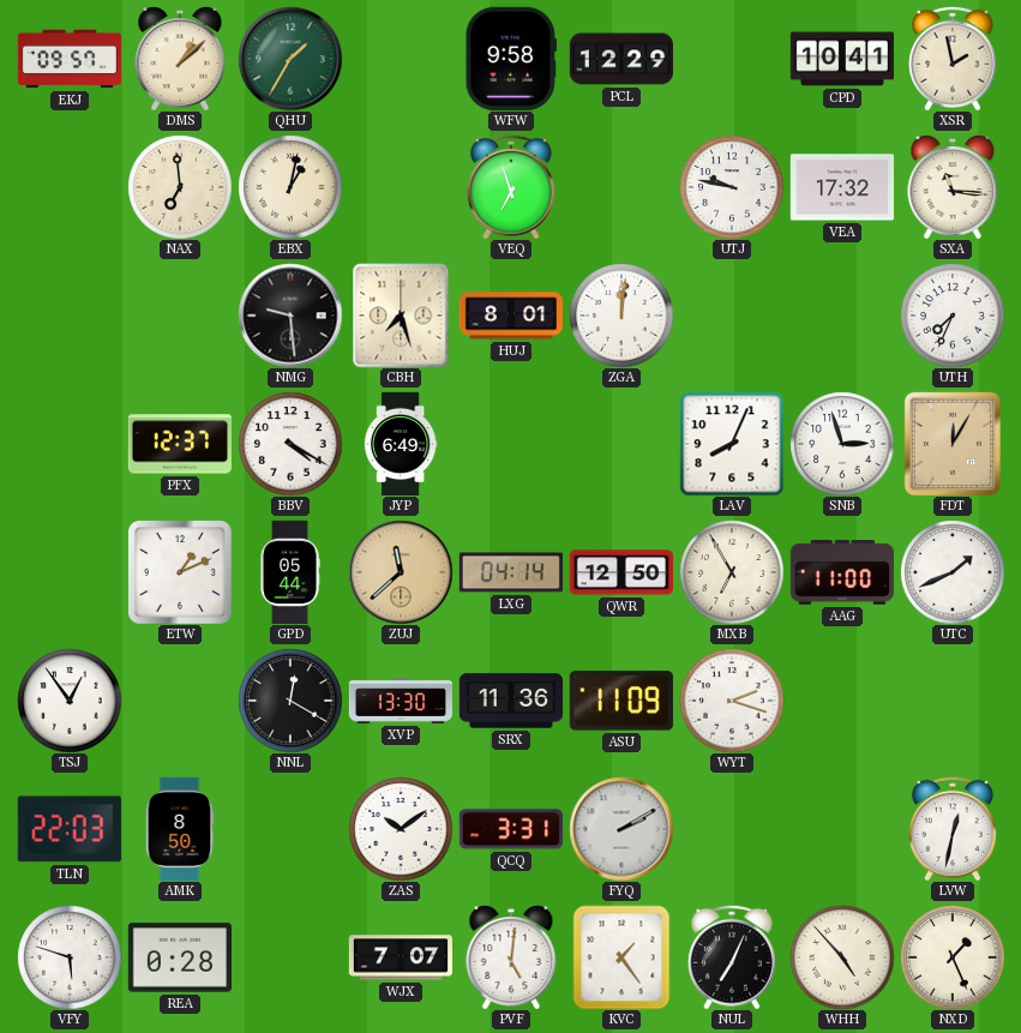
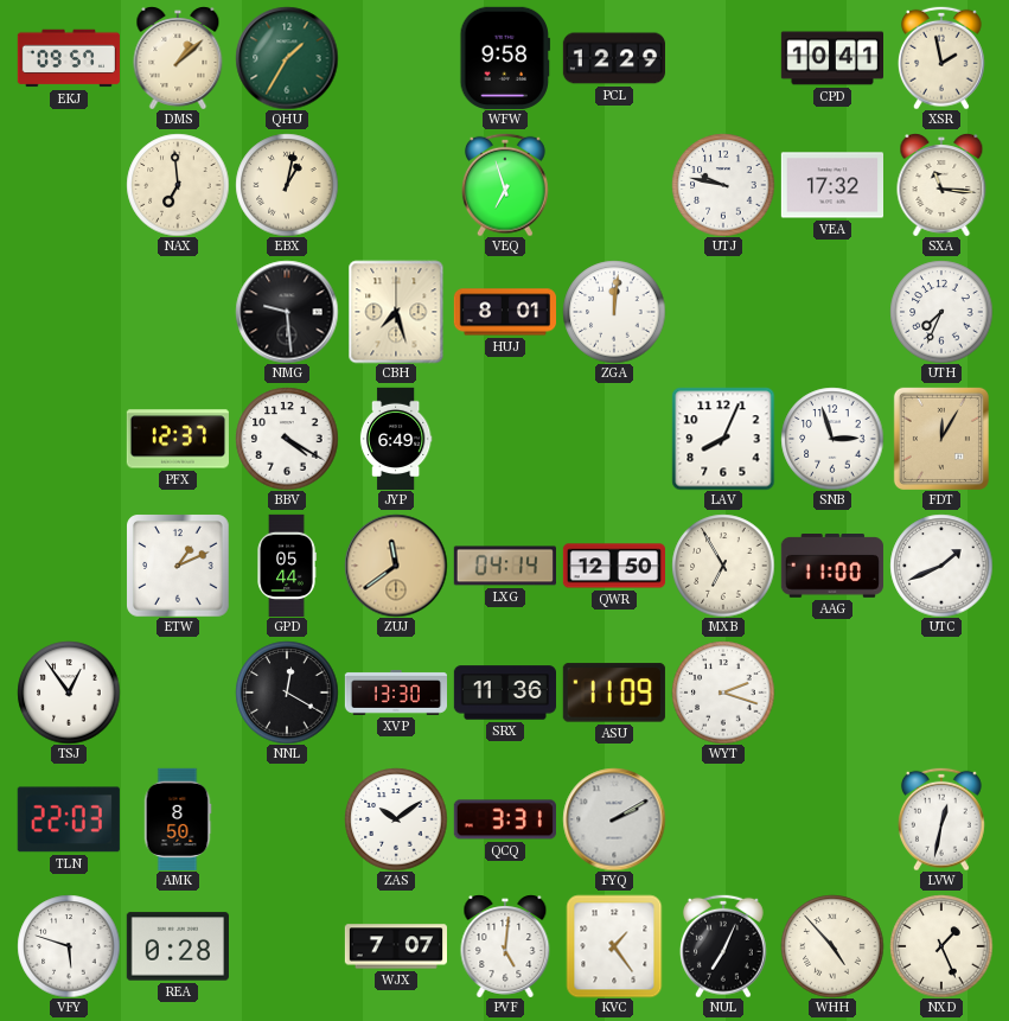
ZUJ: 11:38 -> 11:39 (396, 566)
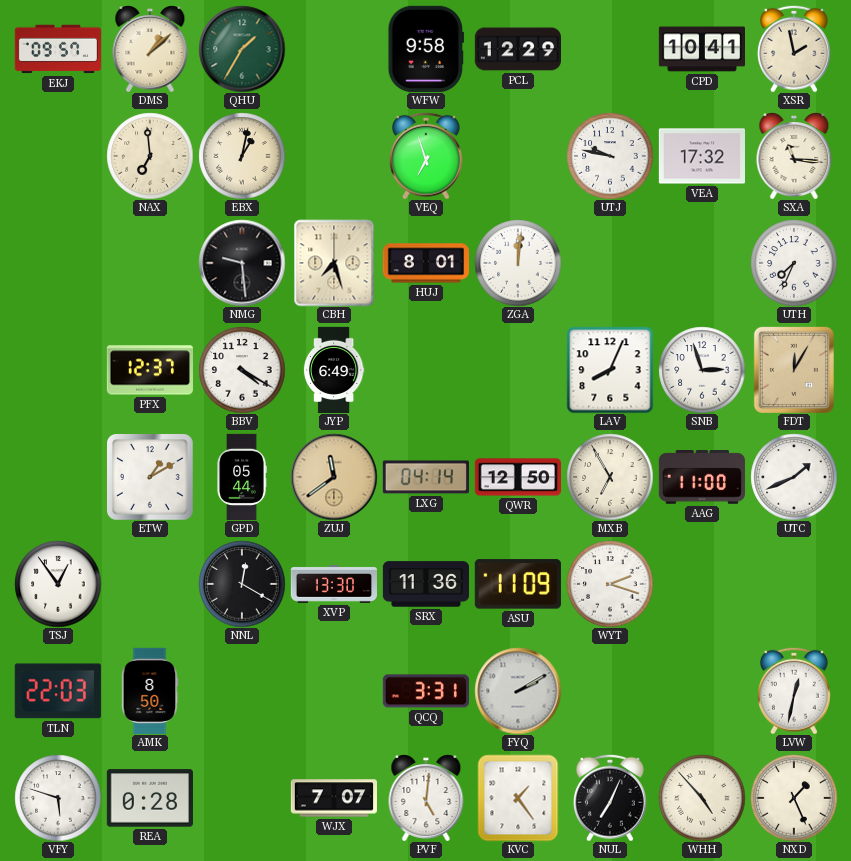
ETW: 1:11 -> 1:10 (150, 477)
ZAS: 10:09 -> none (396, 819)
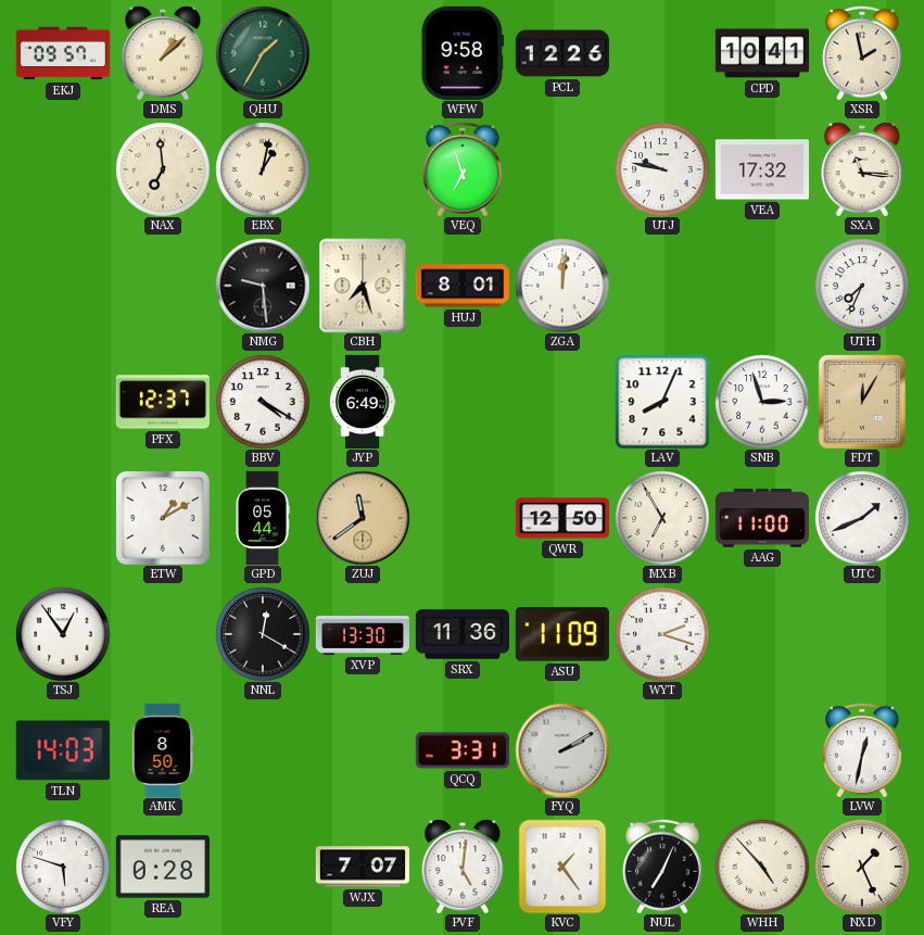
PCL: 12:29 -> 12:26 (561, 53)
LXG: 04:14 -> none (425, 477)
TLN: 22:03 -> 14:03 (63, 750)
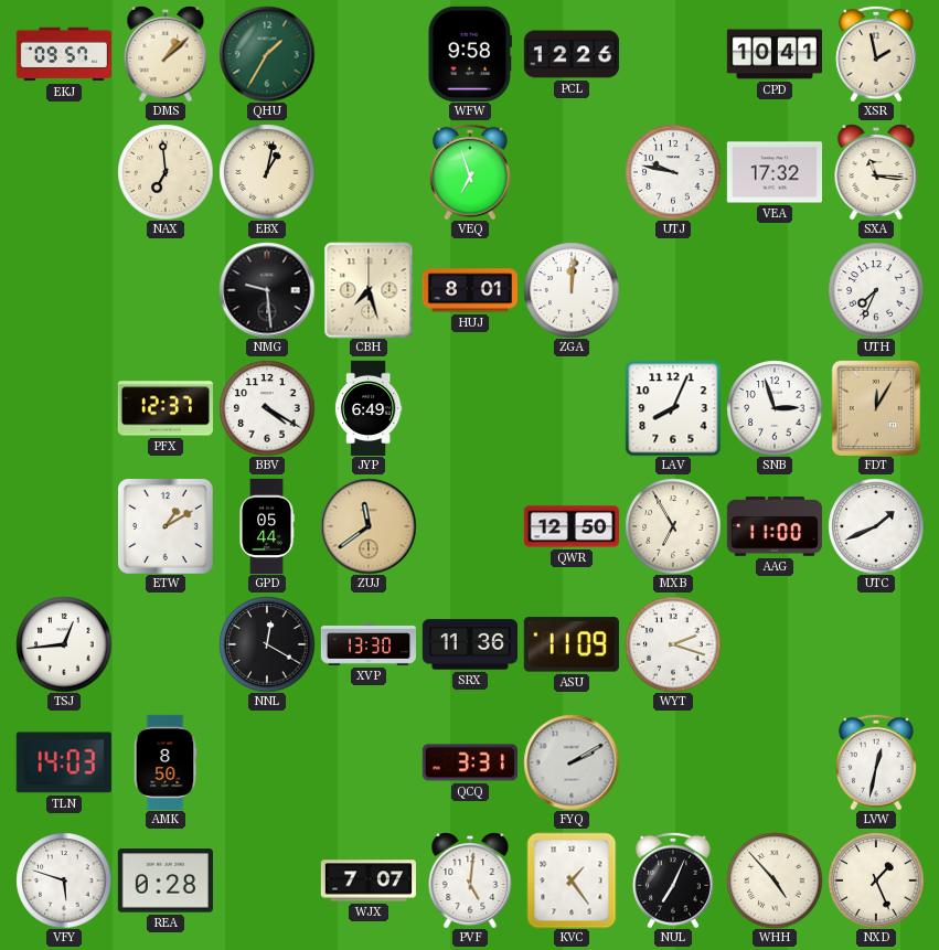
TSJ: 12:54 -> 12:44 (64, 644)
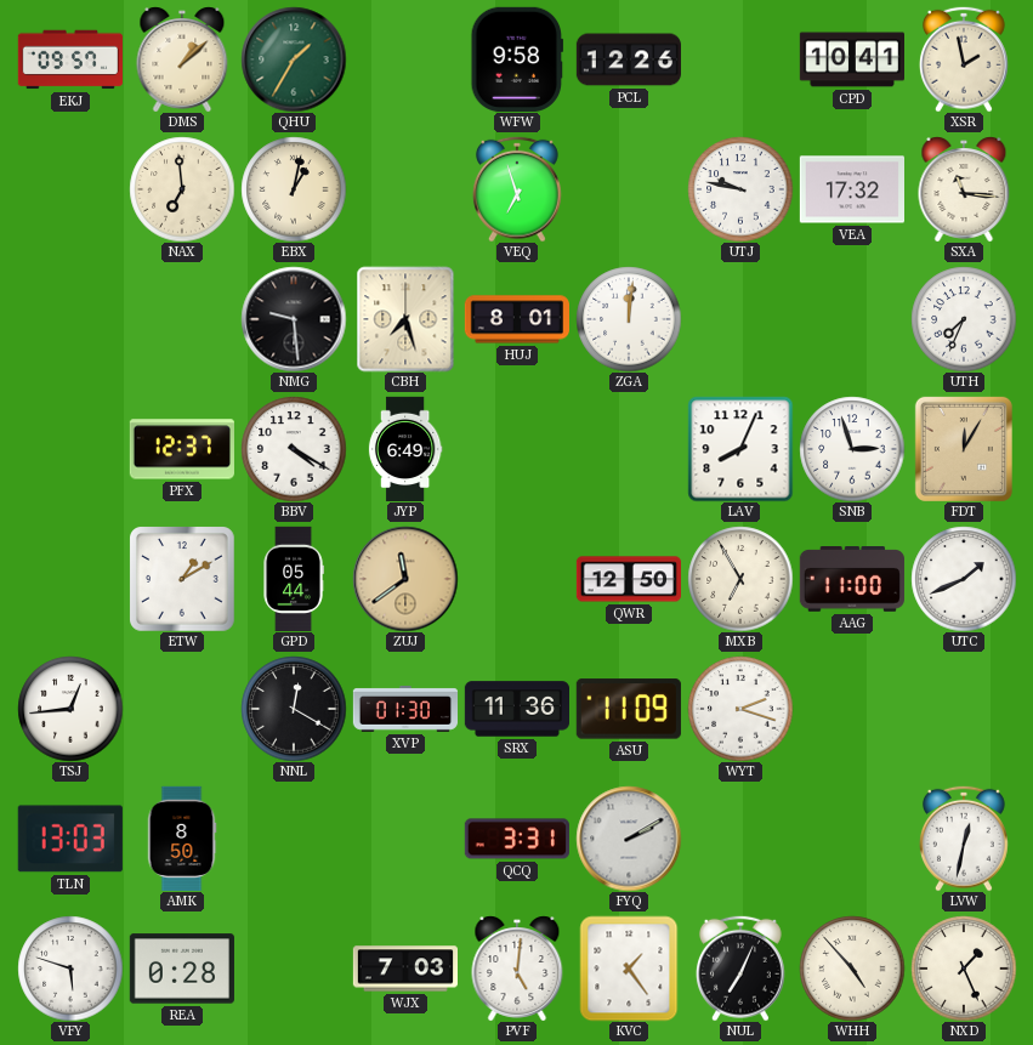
XVP: 13:30 -> 01:30 (404, 710)
TLN: 14:03 -> 13:03 (70, 839)
WJX: 7:07 -> 7:03 (404, 969)
